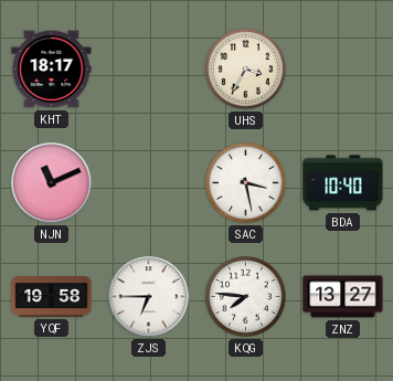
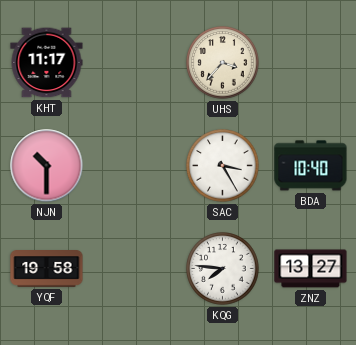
KHT: 18:17 -> 11:17 (47, 63)
UHS: 3:35 -> 3:37 (223, 63)
NJN: 11:11 -> 10:30 (47, 166)
SAC: 3:28 -> 3:25 (223, 166)
ZJS: 6:45 -> none (149, 297)
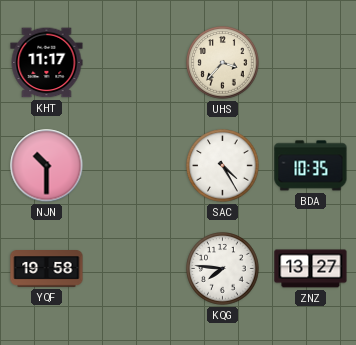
SAC: 3:25 -> 4:25 (223, 166)
BDA: 10:40 -> 10:35 (311, 166)
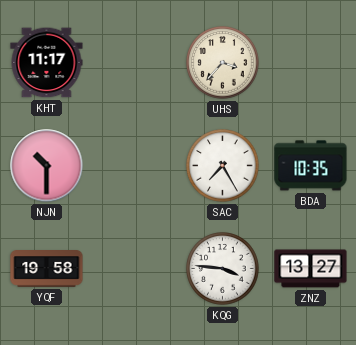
SAC: 4:25 -> 7:25 (223, 166)
KQG: 7:46 -> 3:46 (223, 269)
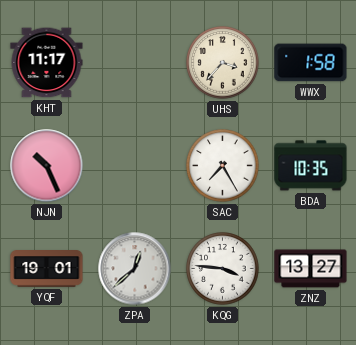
WWX: none -> 1:58 (311, 63)
NJN: 10:30 -> 10:26 (47, 166)
YQF: 19:58 -> 19:01 (47, 269)
ZPA: none -> 12:38 (135, 269)
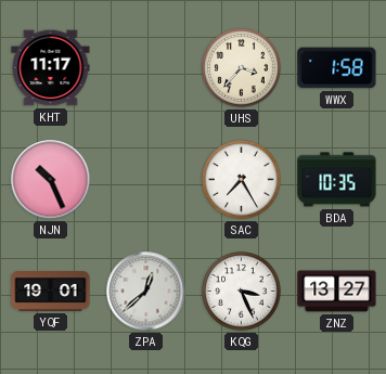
KQG: 3:46 -> 3:26 (242, 292)
